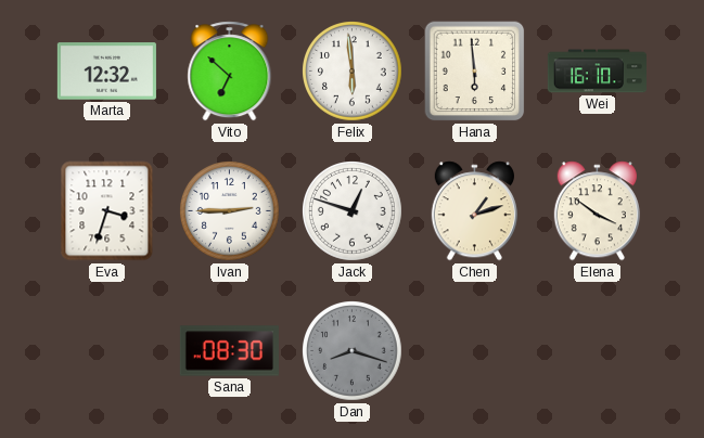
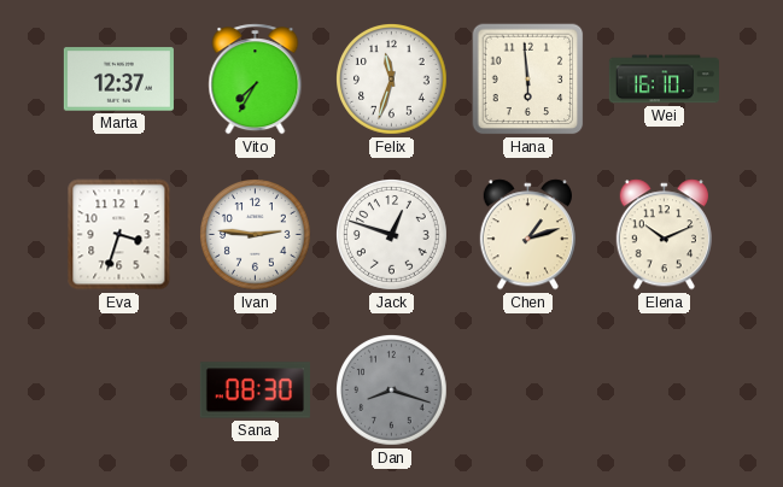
Marta: 12:32 -> 12:37 (118, 80)
Vito: 6:52 -> 7:35 (256, 80)
Felix: 5:59 -> 11:33 (392, 80)
Ivan: 2:45 -> 2:46 (256, 235)
Elena: 3:51 -> 10:11 (664, 235)
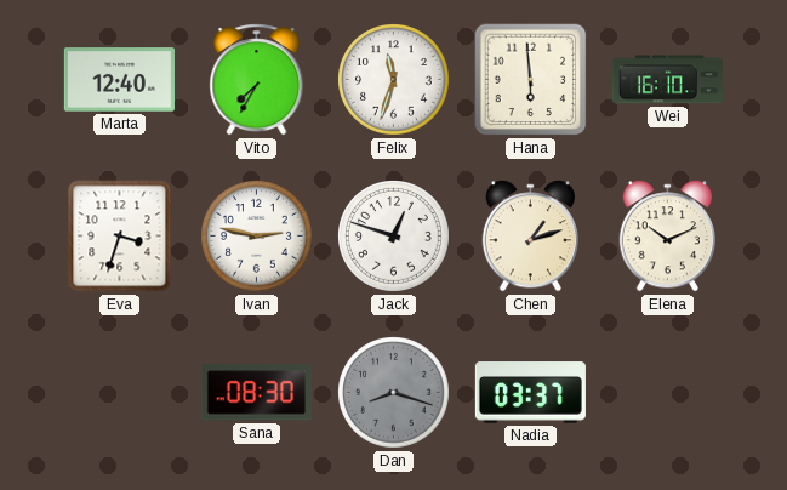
Marta: 12:37 -> 12:40 (119, 80)
Ivan: 2:46 -> 2:47 (257, 237)
Nadia: none -> 03:37 (530, 393)
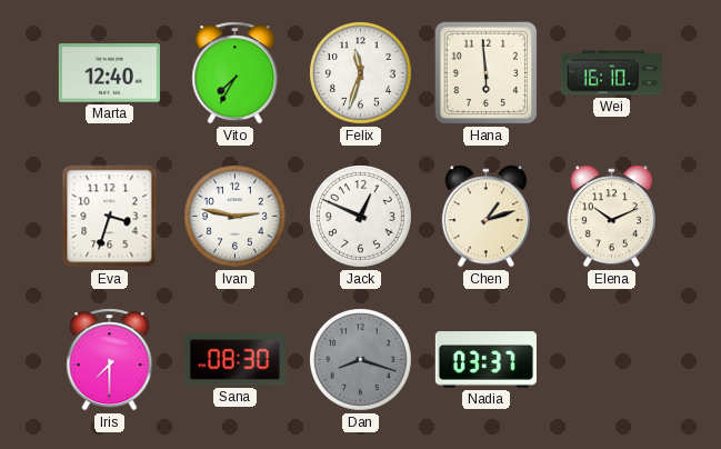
Jack: 12:48 -> 12:49 (361, 217)
Iris: none -> 7:30 (110, 360)
